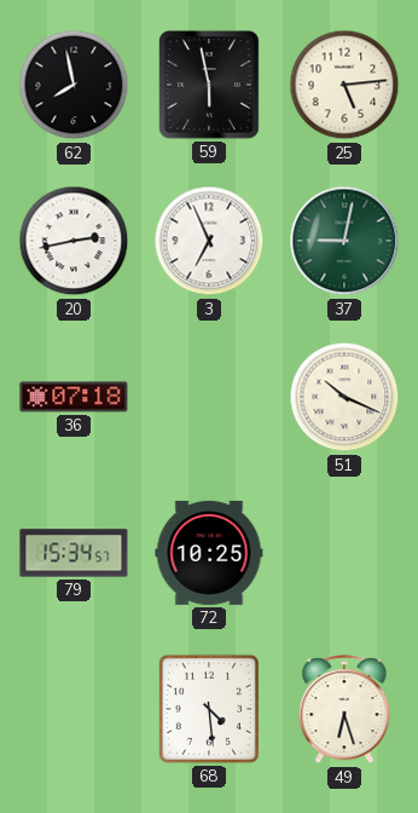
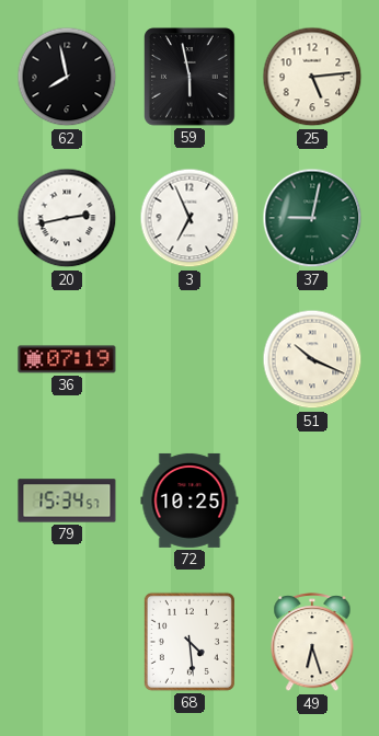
36: 07:18 -> 07:19 (67, 359)
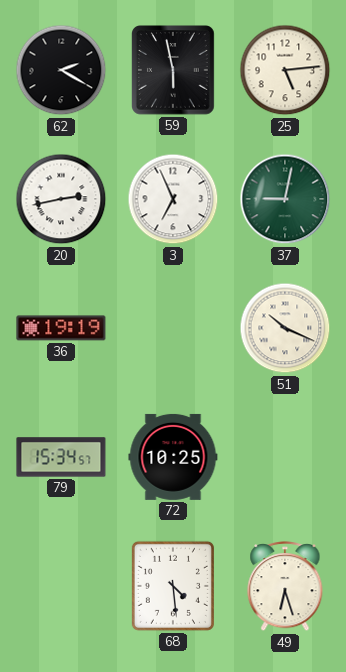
62: 7:58 -> 2:20 (61, 70)
36: 07:19 -> 19:19 (61, 328)
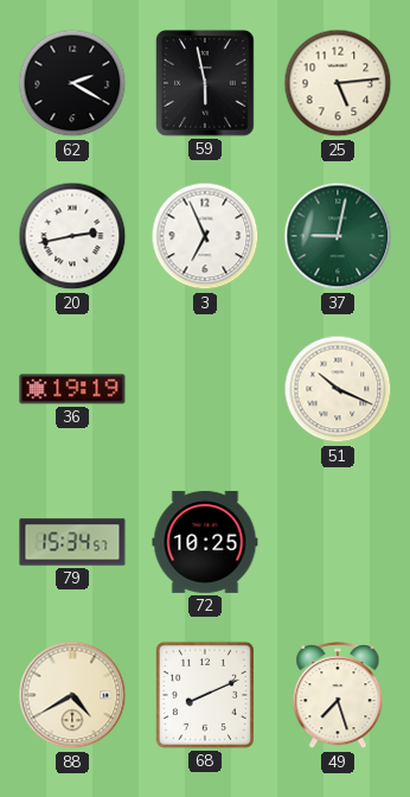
88: none -> 4:40 (72, 695)
68: 4:29 -> 8:11 (205, 695)
49: 6:27 -> 7:27 (338, 696)
